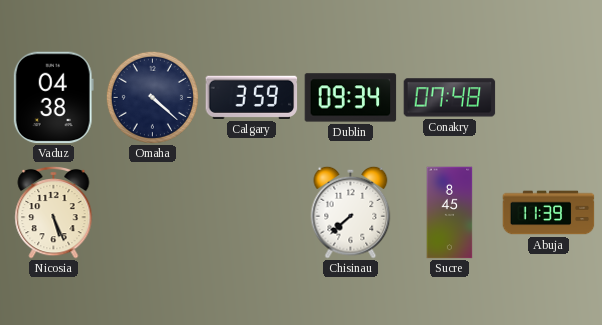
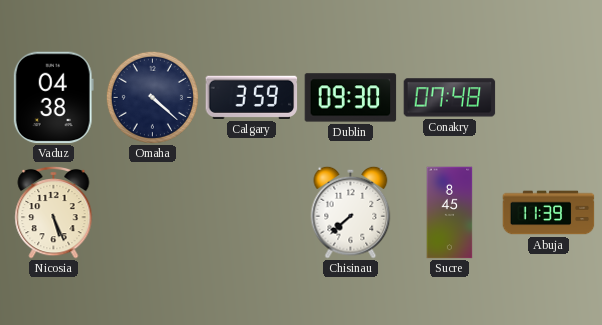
Dublin: 09:34 -> 09:30 (351, 98)
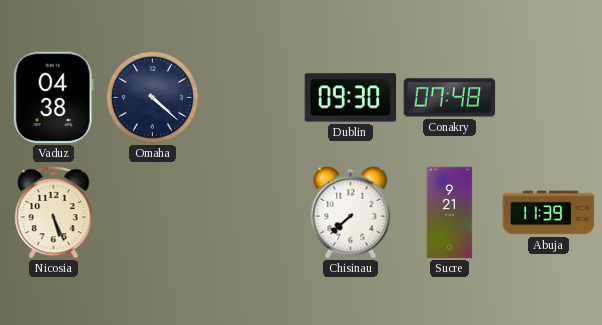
Calgary: 3:59 -> none (252, 97)
Sucre: 8:45 -> 9:21 (450, 213)
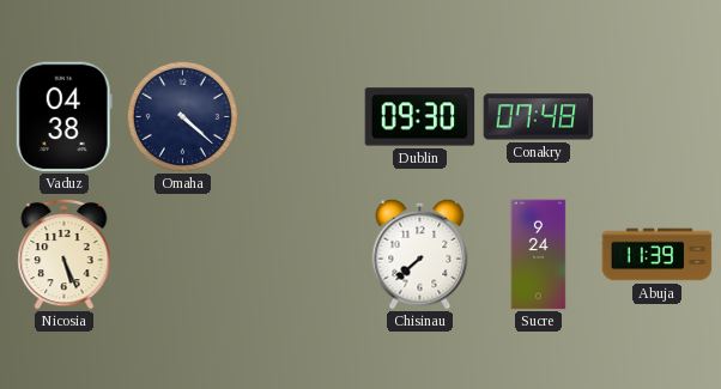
Sucre: 9:21 -> 9:24 (539, 255)
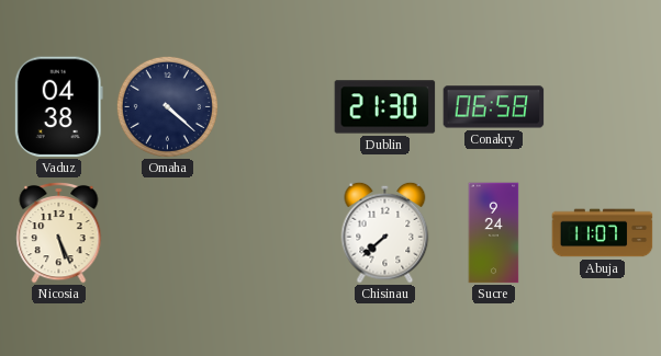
Dublin: 09:30 -> 21:30 (385, 107)
Conakry: 07:48 -> 06:58 (494, 107)
Abuja: 11:39 -> 11:07 (603, 233)
